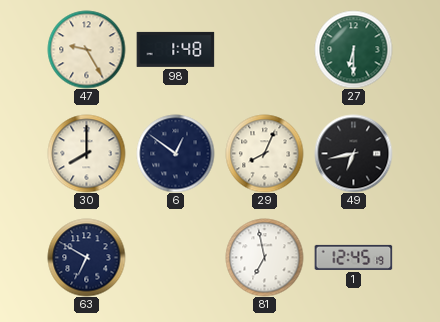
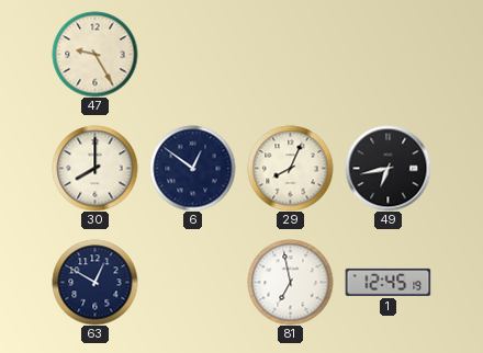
98: 1:48 -> none (175, 49)
27: 6:30 -> none (353, 49)
63: 6:50 -> 12:50 (94, 282)
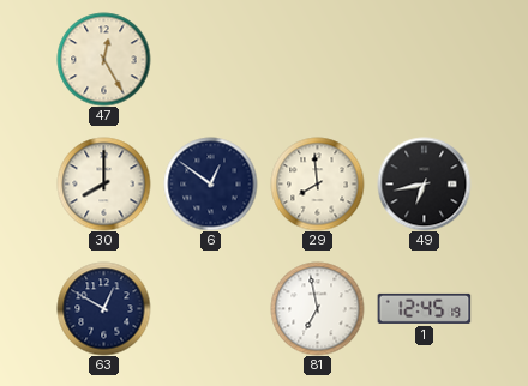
47: 9:25 -> 12:25 (103, 59)
29: 8:04 -> 7:59 (317, 183)
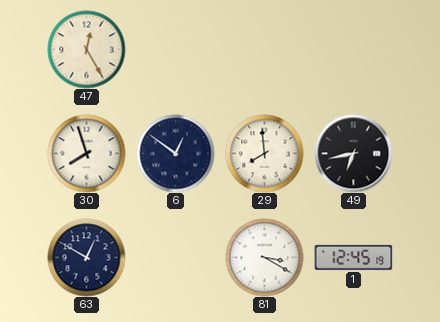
30: 8:00 -> 7:57 (86, 153)
81: 6:58 -> 3:20 (264, 257)
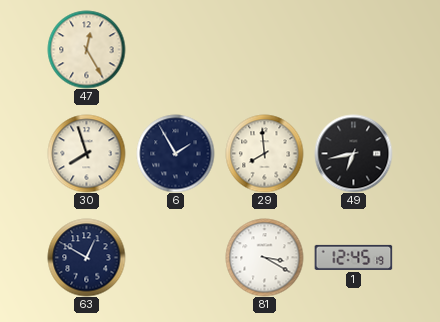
6: 12:51 -> 1:55 (175, 153)
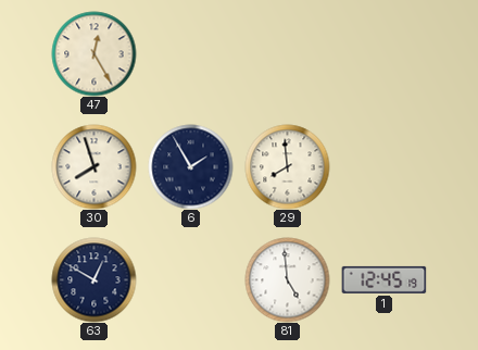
49: 6:43 -> none (353, 153)
81: 3:20 -> 4:59 (287, 279)
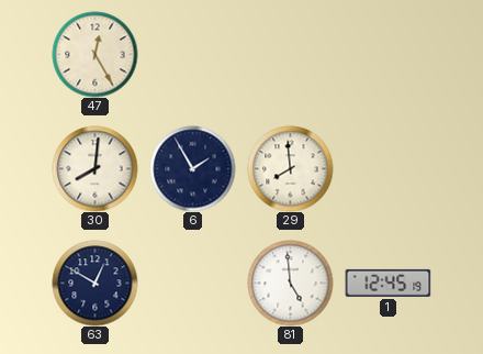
30: 7:57 -> 8:01 (94, 168)
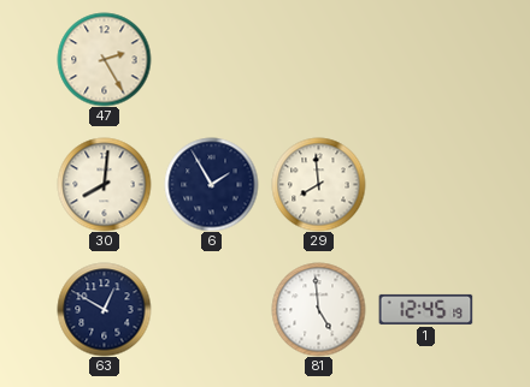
47: 12:25 -> 2:25 (104, 59)
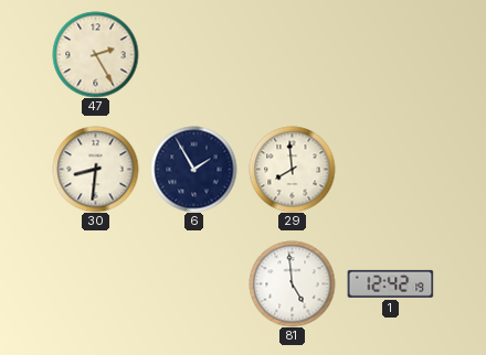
30: 8:01 -> 8:31 (95, 169)
63: 12:50 -> none (104, 309)
1: 12:45 -> 12:42 (390, 283)
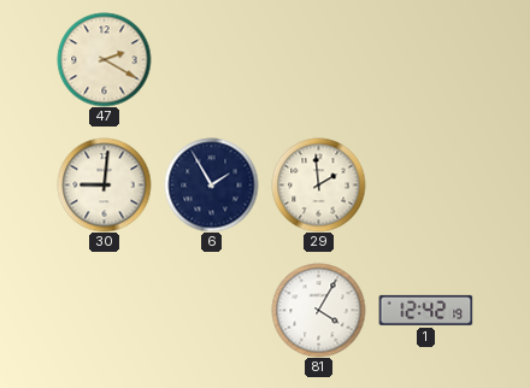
47: 2:25 -> 2:20 (104, 59)
30: 8:31 -> 9:01 (104, 184)
29: 7:59 -> 1:59 (318, 184)
81: 4:59 -> 4:05 (318, 310)
